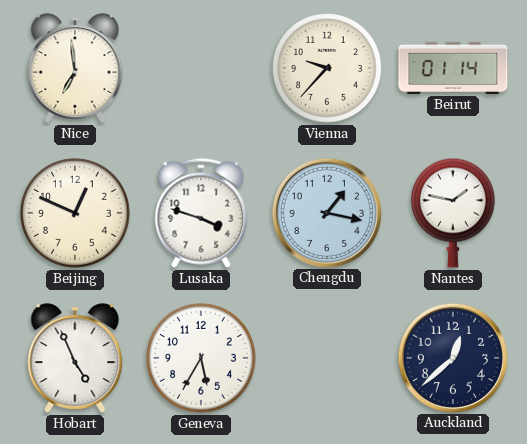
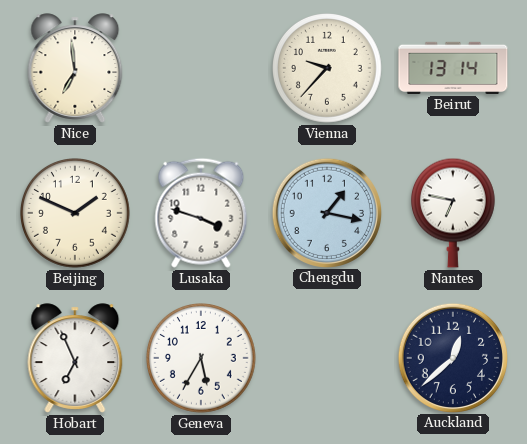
Beirut: 01:14 -> 13:14 (453, 68)
Beijing: 12:49 -> 1:49 (76, 214)
Nantes: 1:47 -> 6:47 (453, 213)
Hobart: 4:56 -> 6:56 (75, 358)
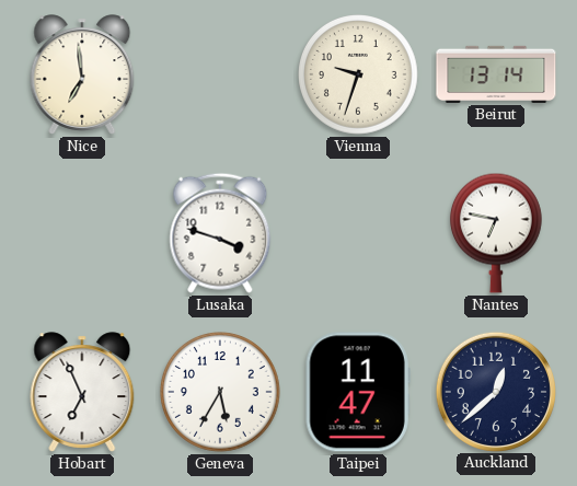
Vienna: 9:37 -> 9:33 (359, 76)
Beijing: 1:49 -> none (76, 214)
Chengdu: 1:17 -> none (326, 212)
Taipei: none -> 11:47 (358, 392)
